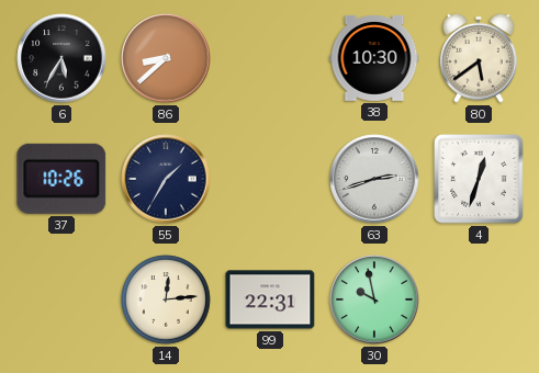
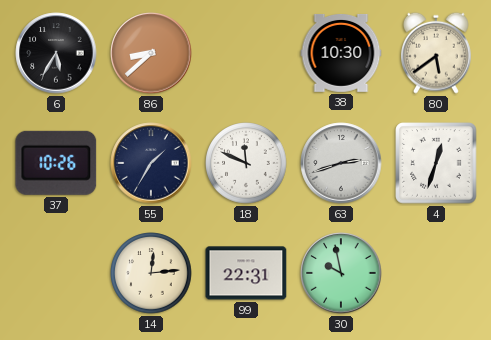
18: none -> 11:49 (246, 163)
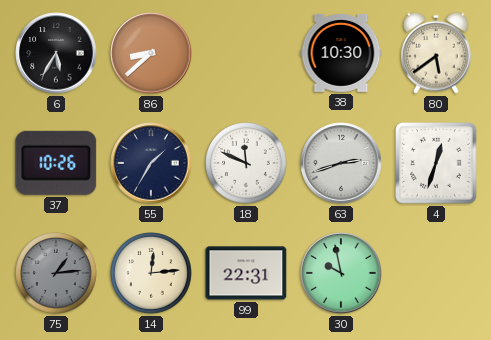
75: none -> 1:14 (56, 273)
